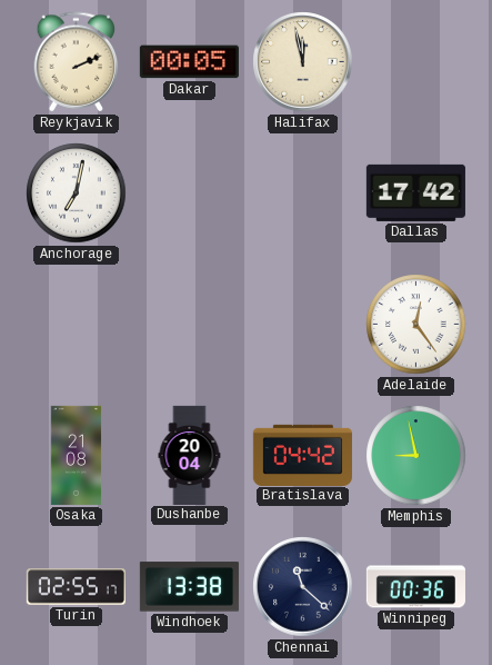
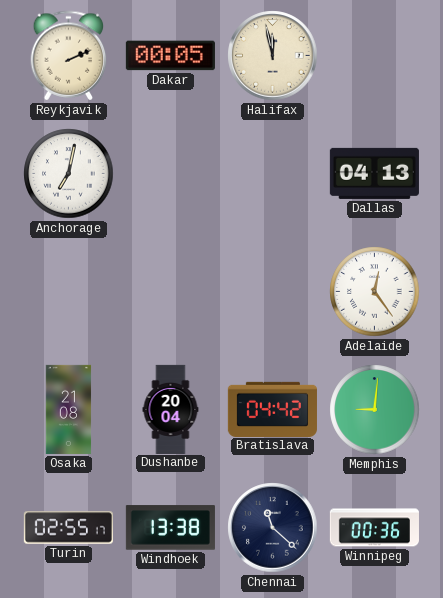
Dallas: 17:42 -> 04:13 (374, 173)
Memphis: 8:58 -> 9:01 (375, 410)
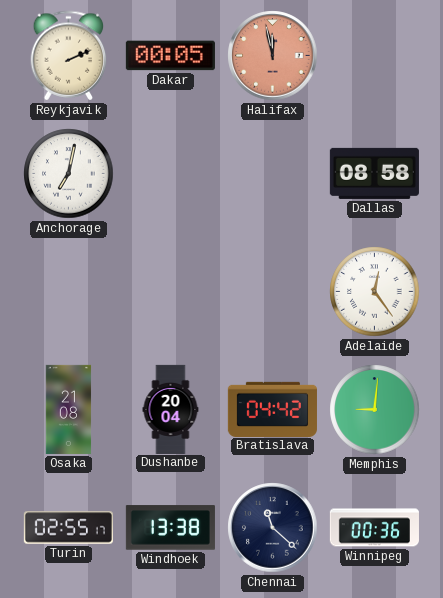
Halifax dial: cream -> salmon (273, 56)
Dallas: 04:13 -> 08:58 (374, 173)
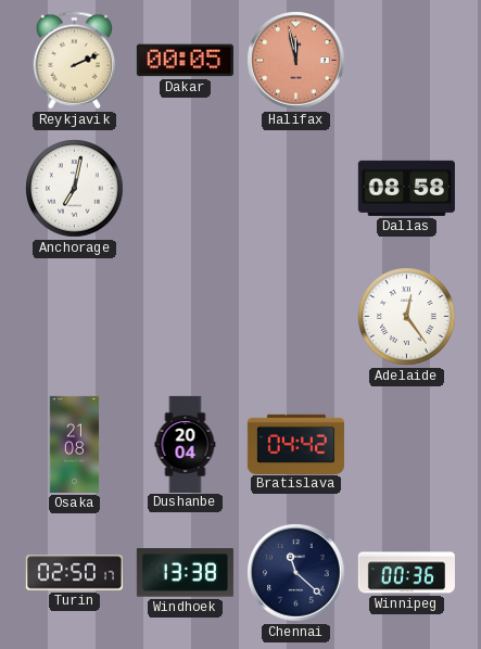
Memphis: 9:01 -> none (375, 410)
Turin: 02:55 -> 02:50 (74, 573)
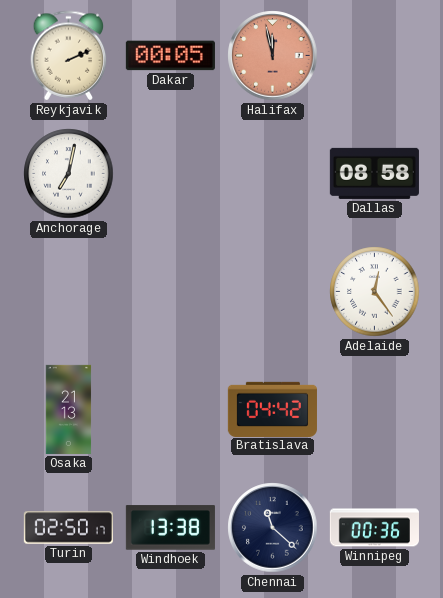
Osaka: 21:08 -> 21:13 (69, 409)
Dushanbe: 20:04 -> none (186, 444)
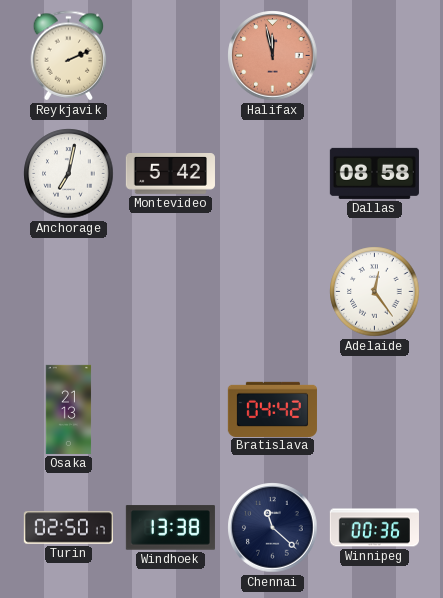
Dakar: 00:05 -> none (170, 56)
Montevideo: none -> 5:42 (170, 174)
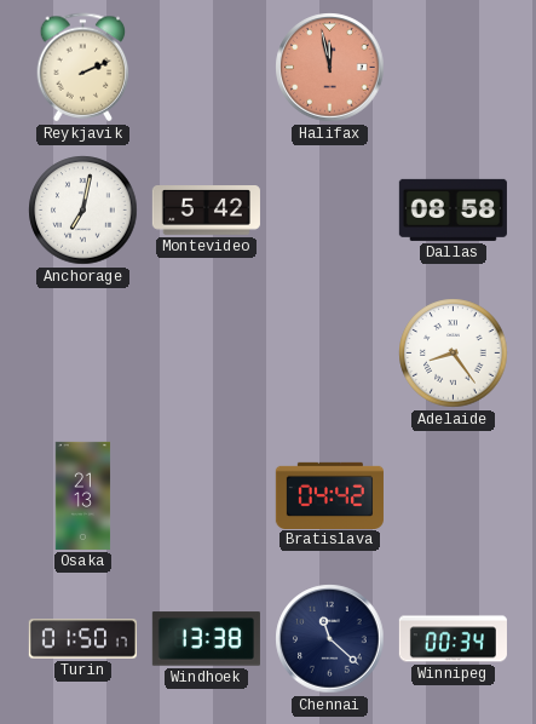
Adelaide: 12:24 -> 8:24 (454, 354)
Turin: 02:50 -> 01:50 (82, 639)
Winnipeg: 00:36 -> 00:34 (453, 639)
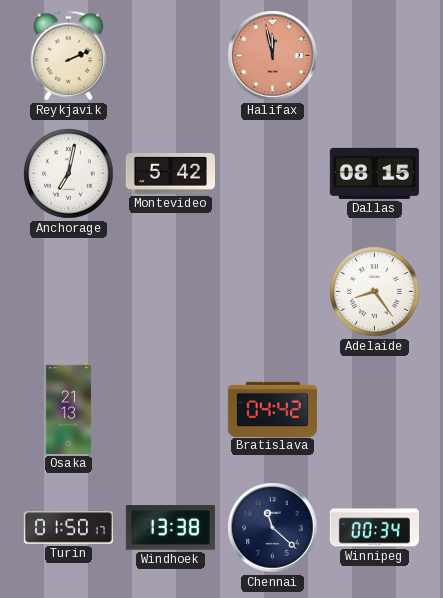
Dallas: 08:58 -> 08:15 (374, 173)
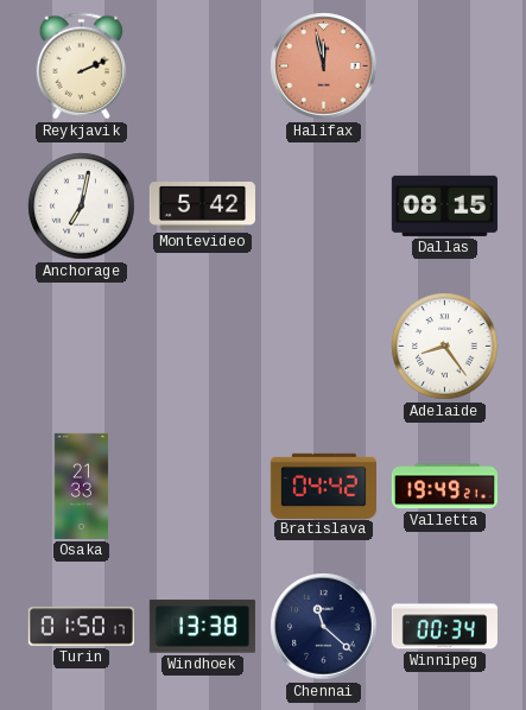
Osaka: 21:13 -> 21:33 (82, 486)
Valletta: none -> 19:49 (444, 487)
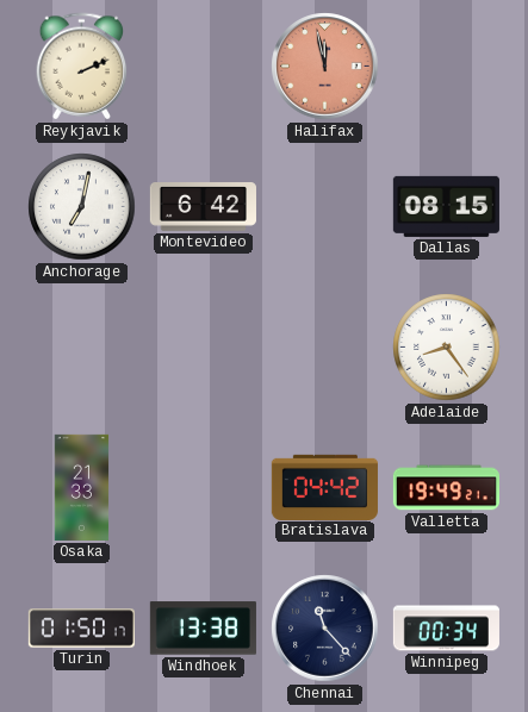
Montevideo: 5:42 -> 6:42 (203, 207)
Chennai: 11:22 -> 11:23 (325, 629)
